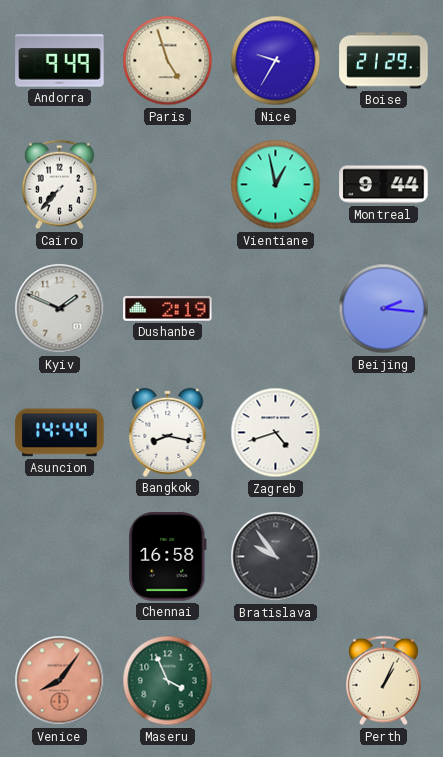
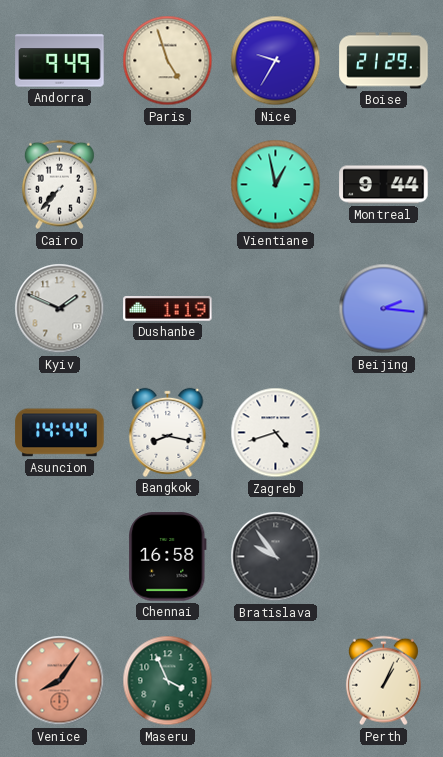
Dushanbe: 2:19 -> 1:19 (168, 309)
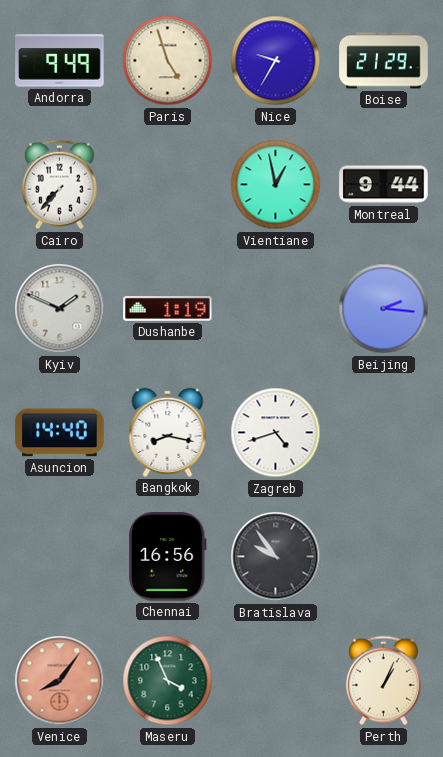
Asuncion: 14:44 -> 14:40 (60, 433)
Chennai: 16:58 -> 16:56 (168, 557)
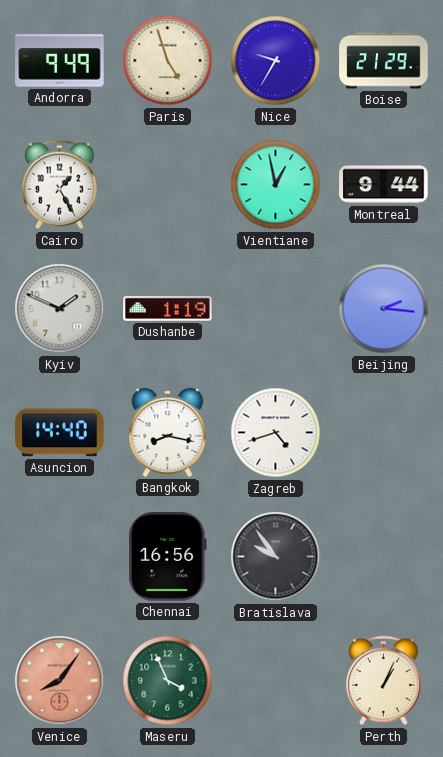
Cairo: 7:37 -> 1:25 (59, 185)
